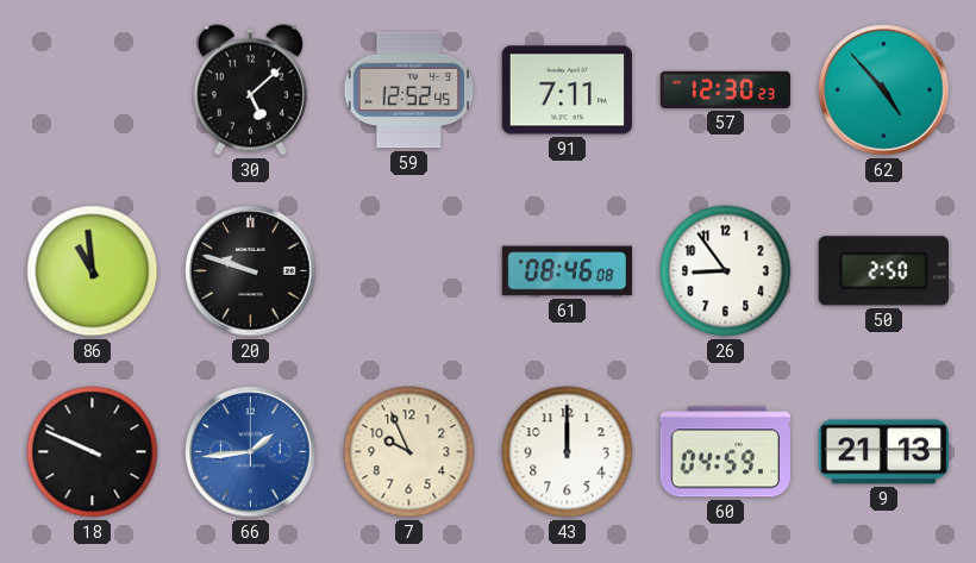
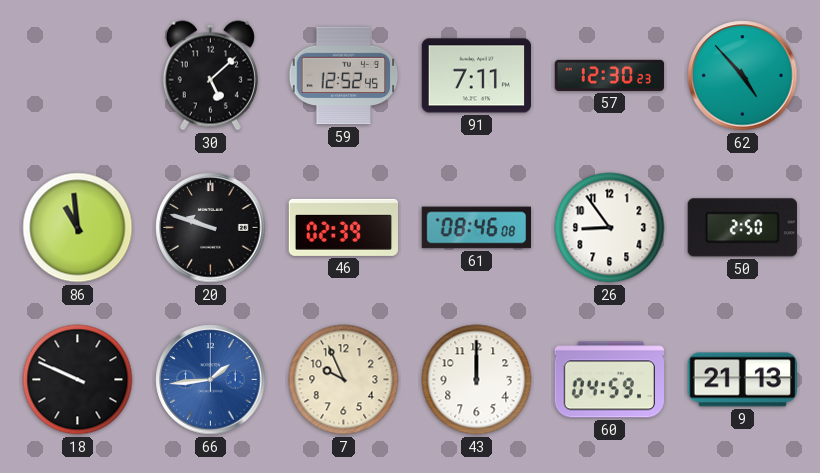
46: none -> 02:39 (344, 227)
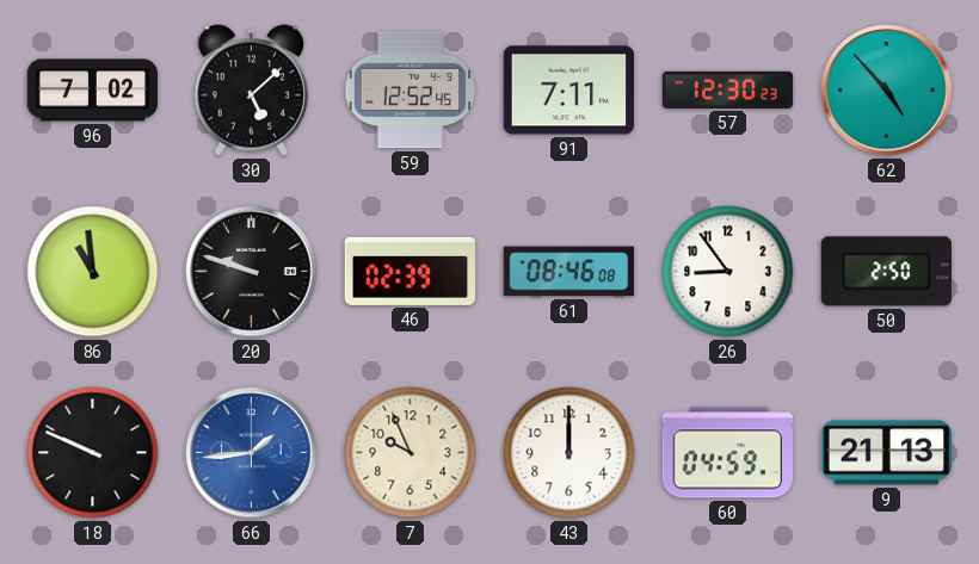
96: none -> 7:02 (92, 91)
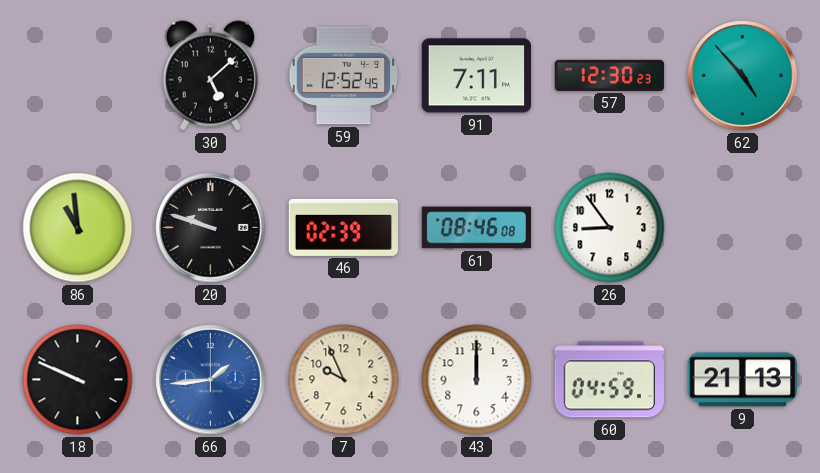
96: 7:02 -> none (92, 91)
50: 2:50 -> none (886, 272)
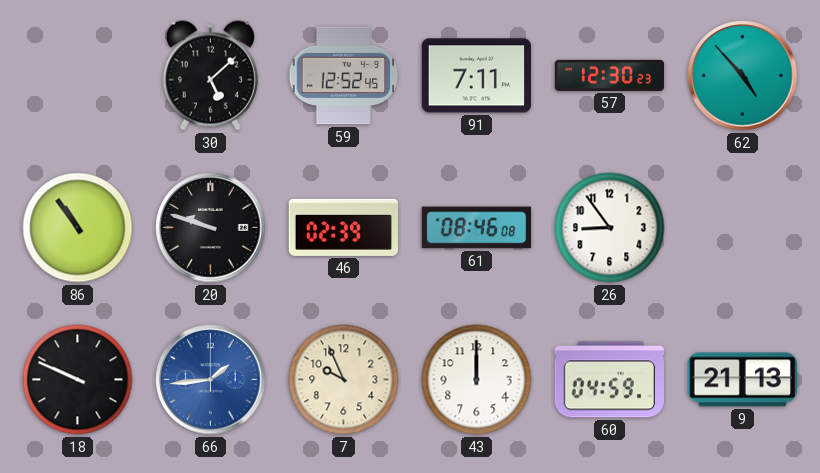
86: 10:59 -> 10:54 (78, 228)
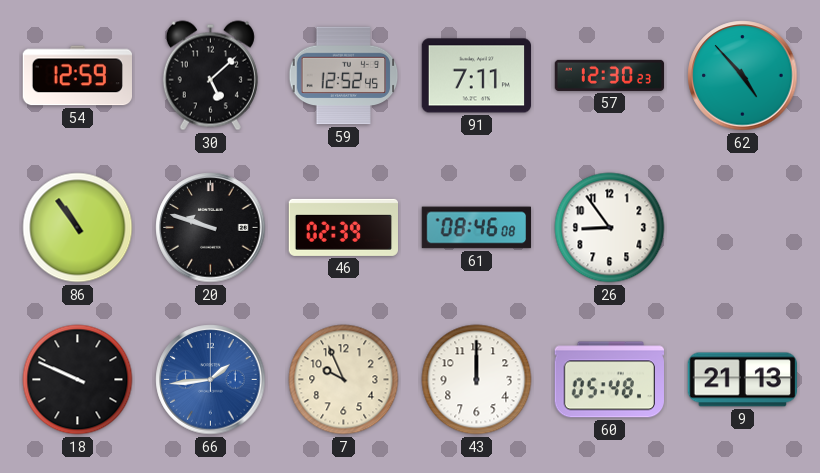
54: none -> 12:59 (77, 76)
60: 04:59 -> 05:48 (609, 380)
